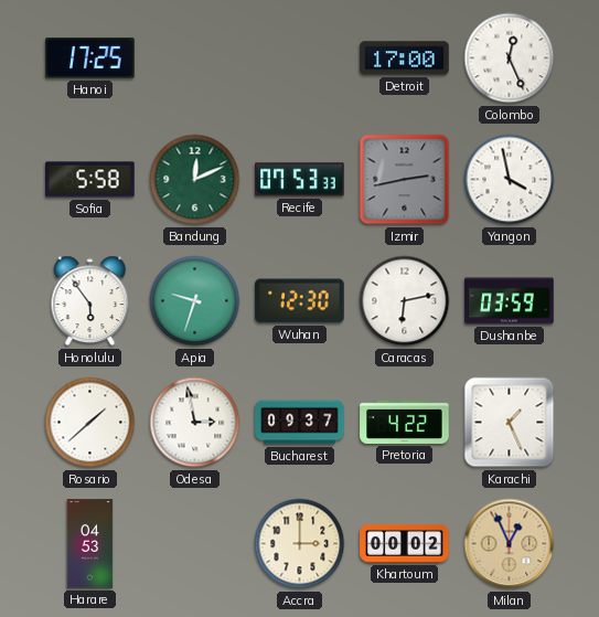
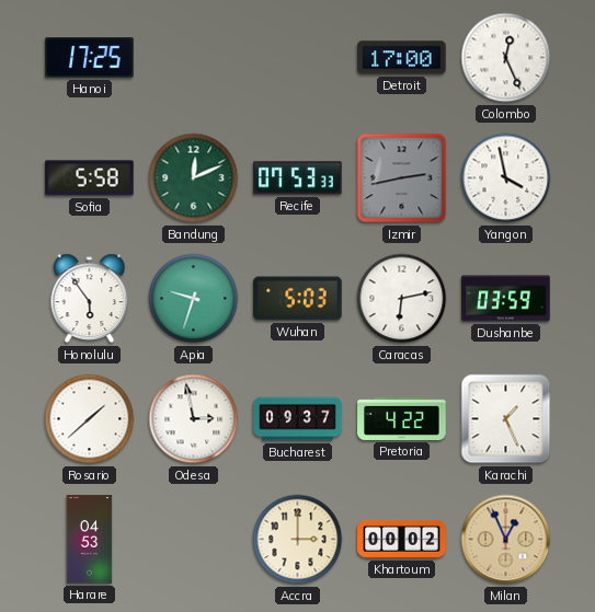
Wuhan: 12:30 -> 5:03 (298, 299)
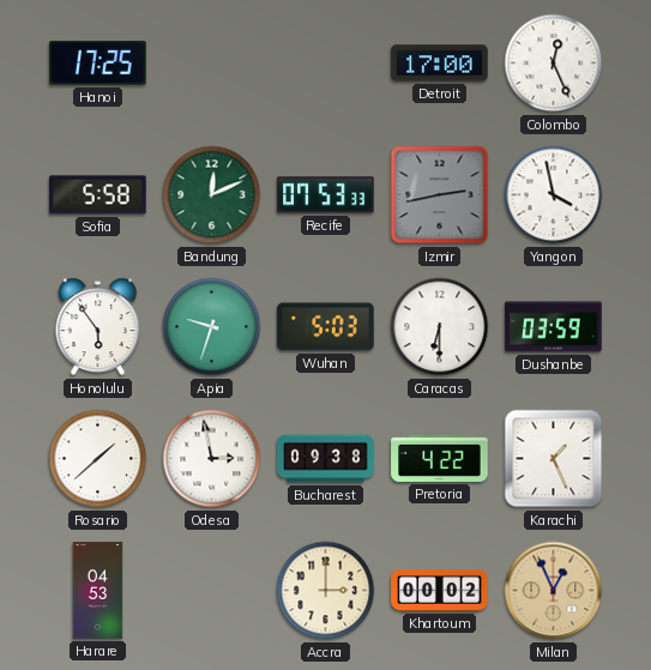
Caracas: 6:13 -> 6:30 (440, 327)
Bucharest: 09:37 -> 09:38 (326, 459)
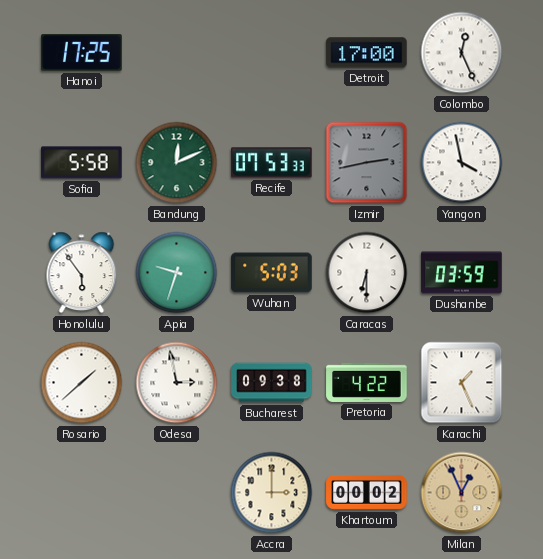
Harare: 04:53 -> none (98, 591)
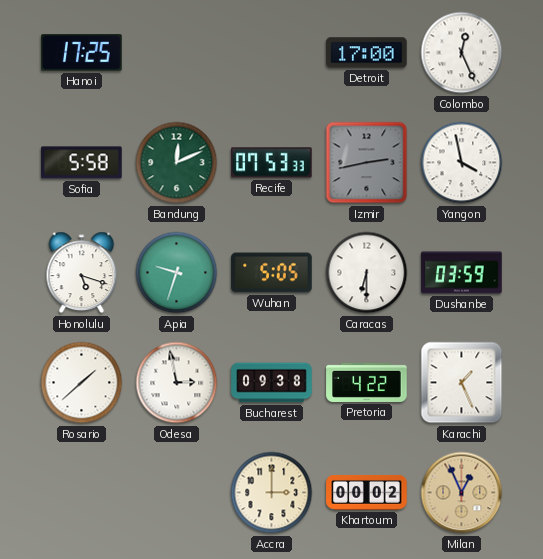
Honolulu: 5:54 -> 5:18 (82, 273)
Wuhan: 5:03 -> 5:05 (272, 273)
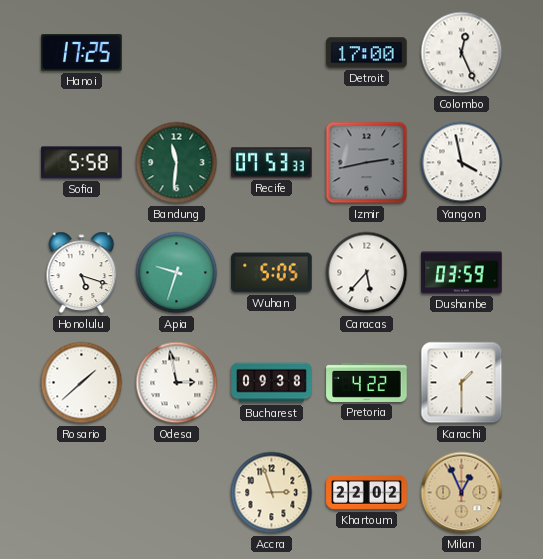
Bandung: 12:11 -> 11:31 (177, 163)
Caracas: 6:30 -> 5:37 (367, 273)
Karachi: 1:26 -> 1:30 (462, 383)
Accra: 3:00 -> 2:57 (272, 493)
Khartoum: 00:02 -> 22:02 (367, 493)
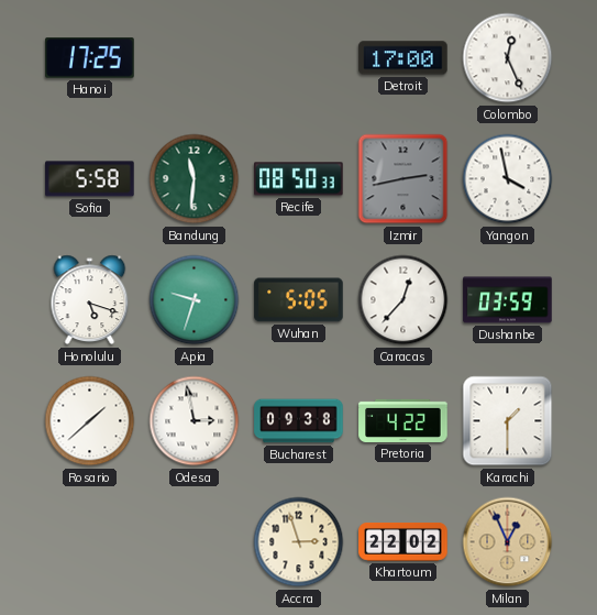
Recife: 07:53 -> 08:50 (299, 179)
Caracas: 5:37 -> 12:37 (403, 300)
